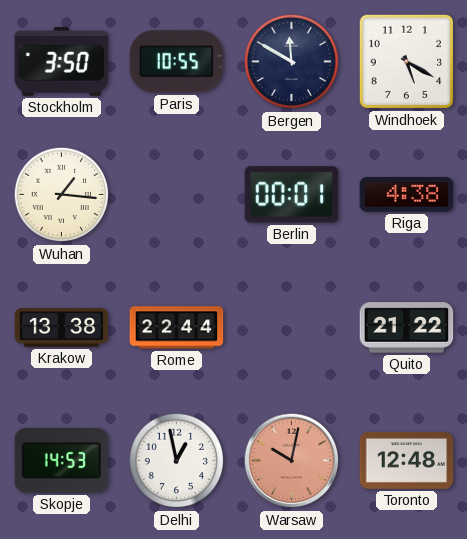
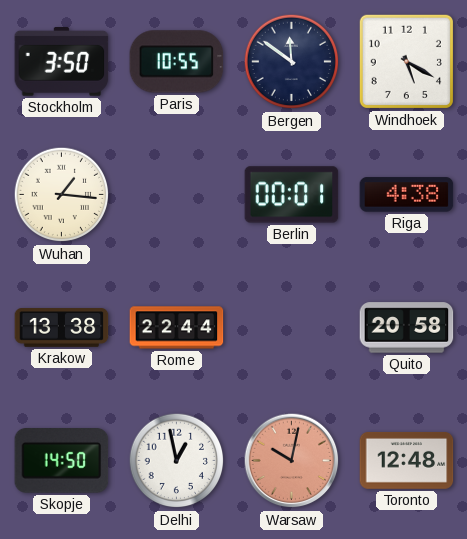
Bergen: 11:50 -> 11:51 (292, 62)
Quito: 21:22 -> 20:58 (407, 328)
Skopje: 14:53 -> 14:50 (62, 461)
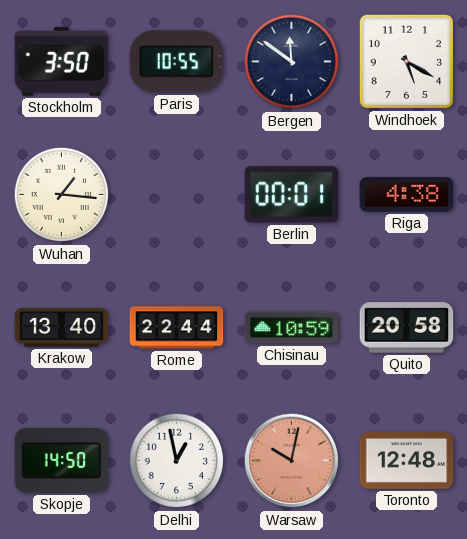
Krakow: 13:38 -> 13:40 (62, 328)
Chisinau: none -> 10:59 (292, 328)
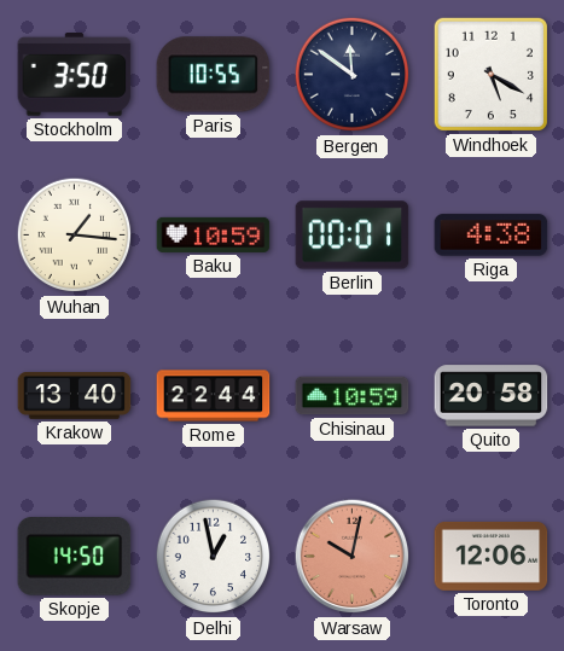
Baku: none -> 10:59 (214, 234)
Toronto: 12:48 -> 12:06 (492, 556)
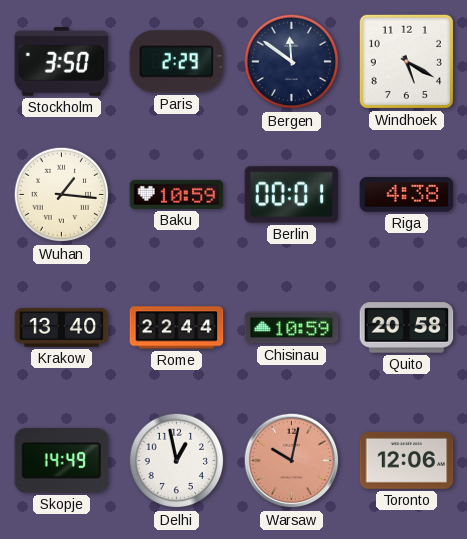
Paris: 10:55 -> 2:29 (177, 62)
Skopje: 14:50 -> 14:49 (62, 461)
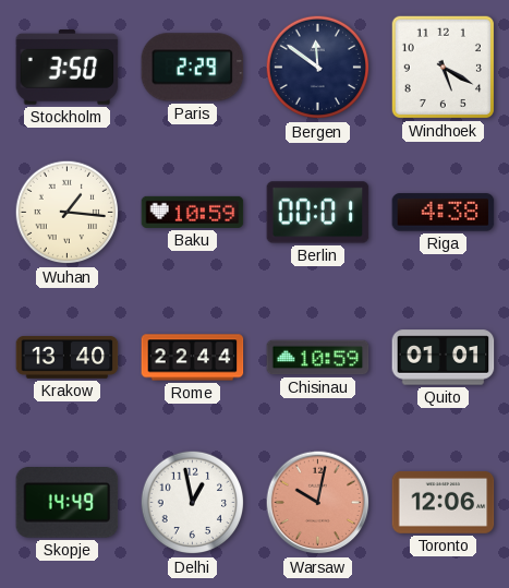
Quito: 20:58 -> 01:01 (444, 358)
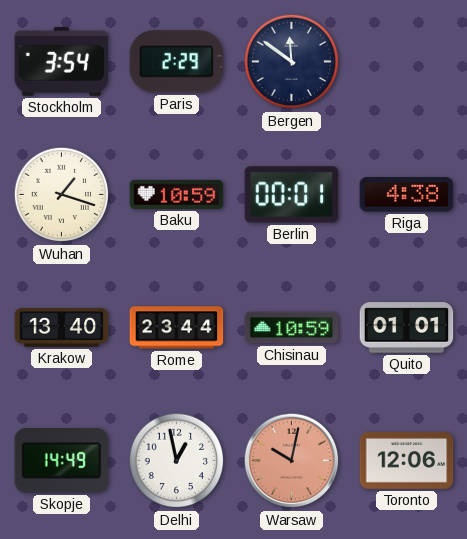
Stockholm: 3:50 -> 3:54 (62, 62)
Windhoek: 5:20 -> none (443, 67)
Wuhan: 1:16 -> 1:18 (62, 195)
Rome: 22:44 -> 23:44 (177, 328)
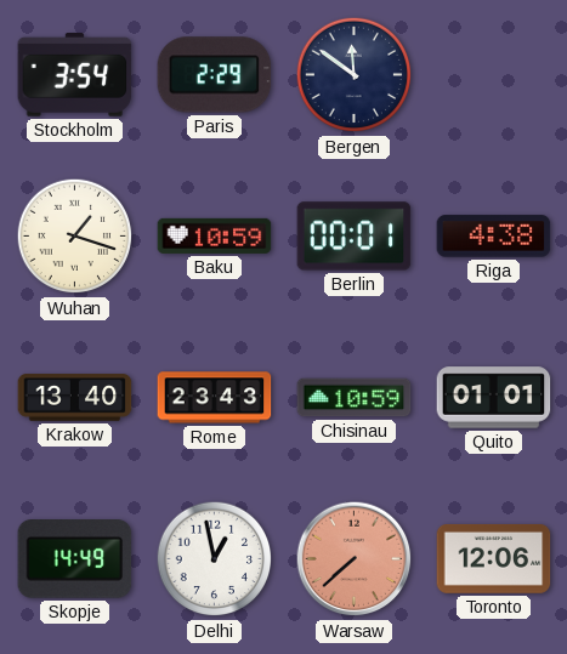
Rome: 23:44 -> 23:43 (215, 398)
Warsaw: 10:02 -> 7:38 (355, 559)
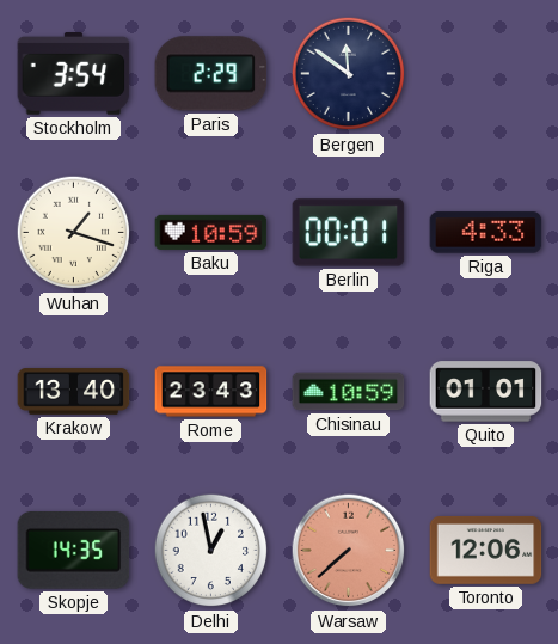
Riga: 4:38 -> 4:33 (486, 233)
Skopje: 14:49 -> 14:35 (74, 551)
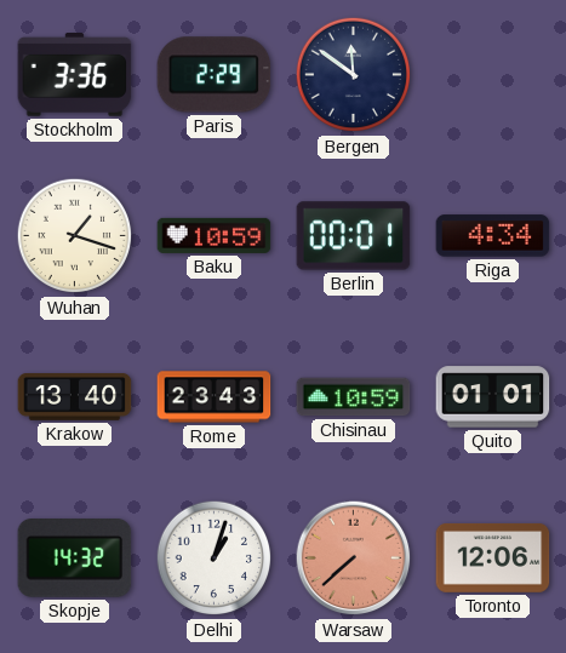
Stockholm: 3:54 -> 3:36 (75, 75)
Riga: 4:33 -> 4:34 (493, 236)
Skopje: 14:35 -> 14:32 (75, 559)
Delhi: 12:58 -> 1:03 (215, 559)
